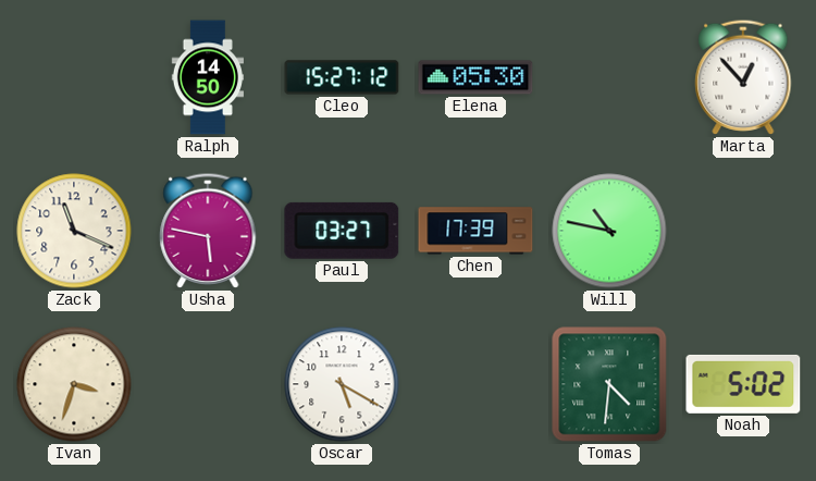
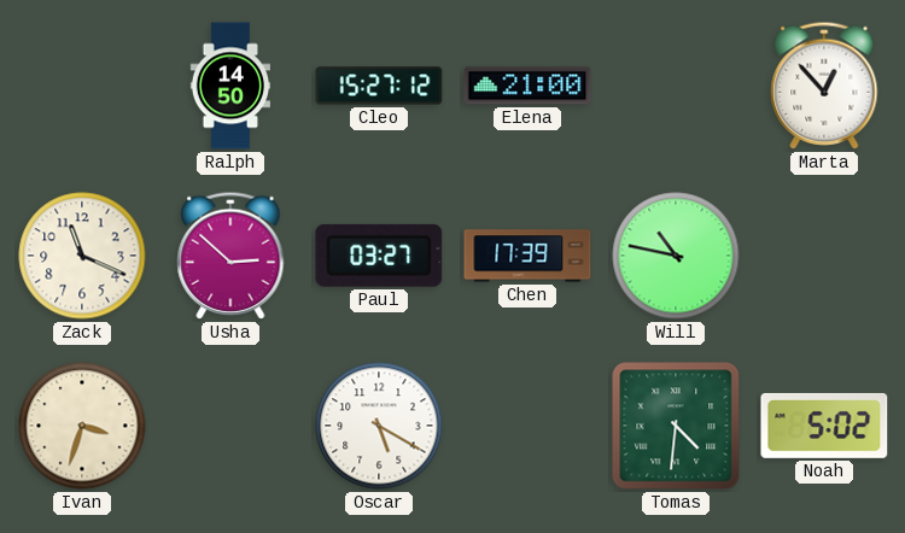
Elena: 05:30 -> 21:00 (527, 86)
Usha: 5:47 -> 2:52 (230, 256)
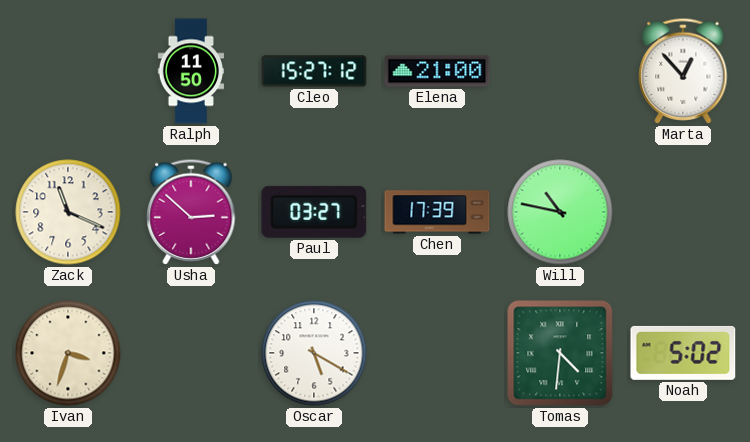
Ralph: 14:50 -> 11:50 (190, 71)
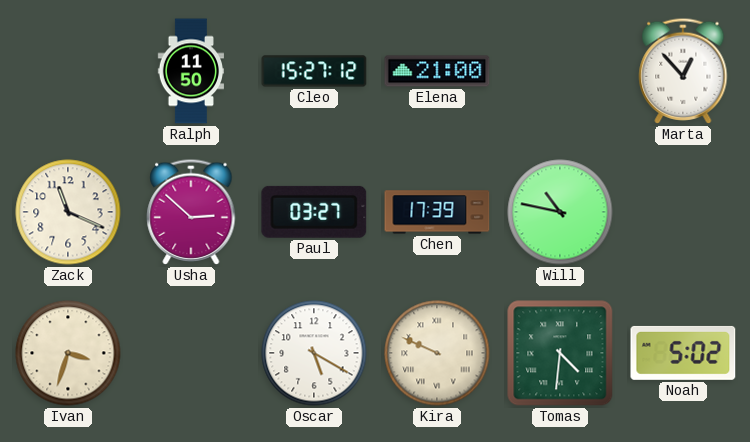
Kira: none -> 9:49 (437, 353)
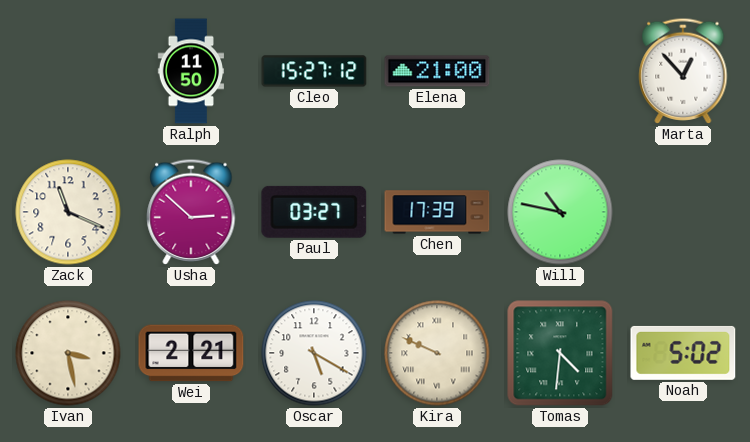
Ivan: 3:33 -> 3:28 (68, 353)
Wei: none -> 2:21 (191, 353)
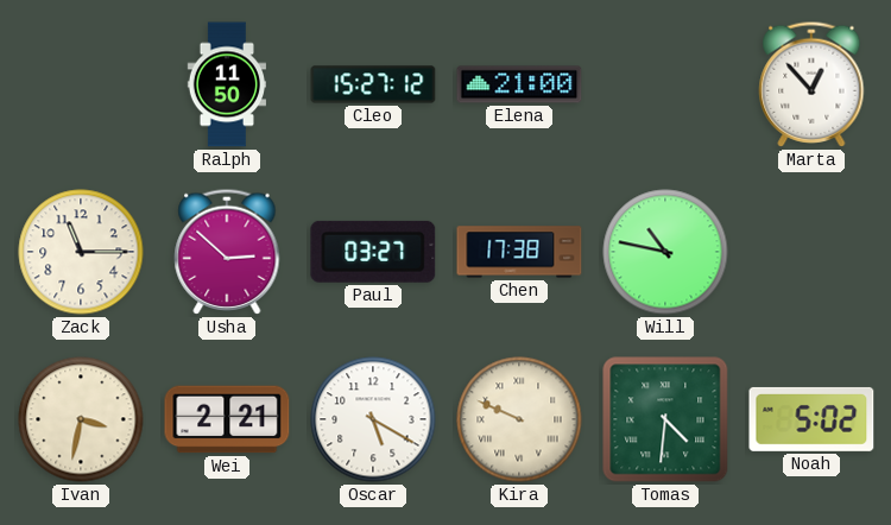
Zack: 11:19 -> 11:15 (81, 252)
Chen: 17:39 -> 17:38 (519, 252)
Ivan: 3:28 -> 3:32 (81, 419)
